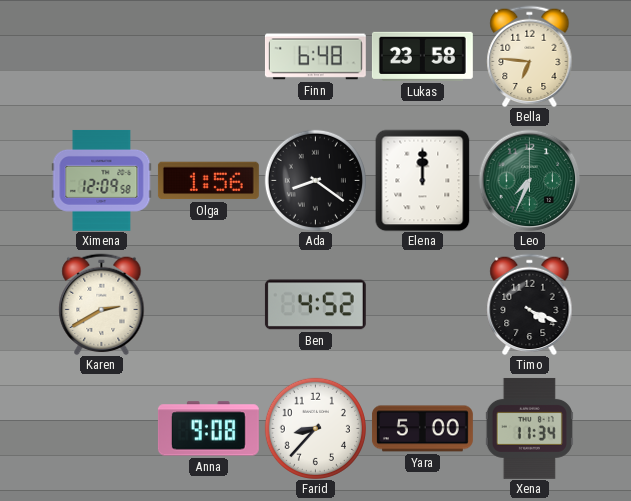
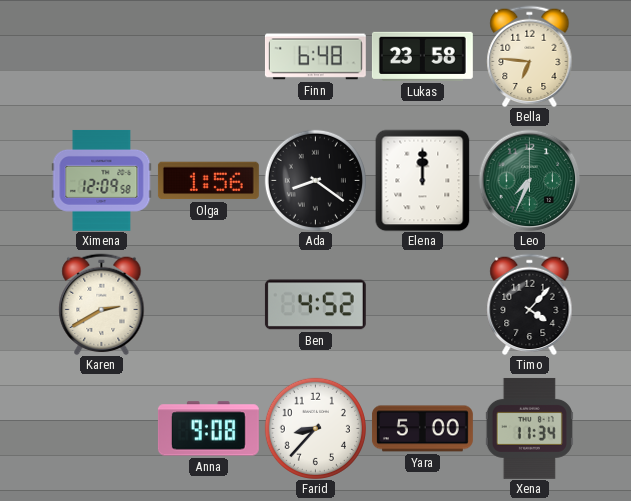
Timo: 4:19 -> 4:07 (530, 304)
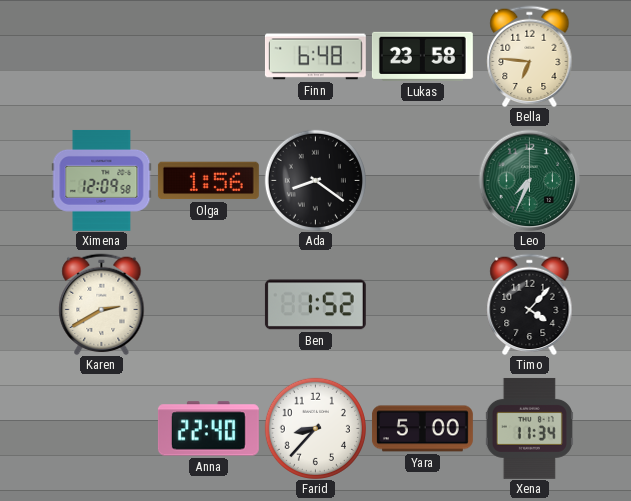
Elena: 12:00 -> none (423, 180)
Ben: 4:52 -> 1:52 (315, 305)
Anna: 9:08 -> 22:40 (208, 429)
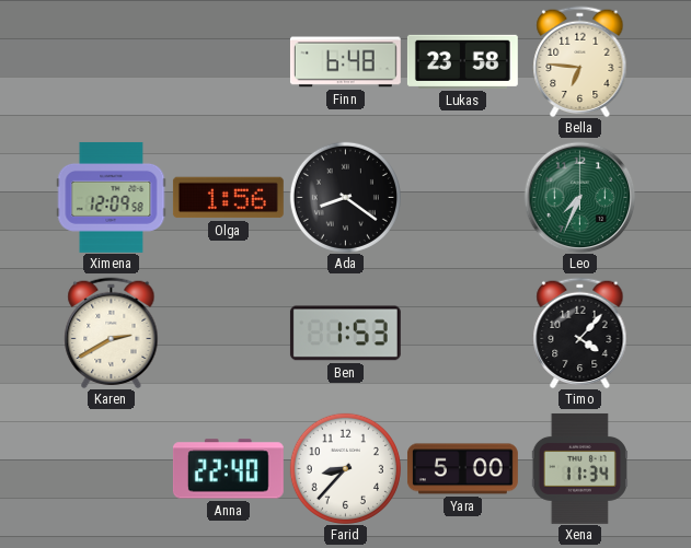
Ben: 1:52 -> 1:53 (345, 334)
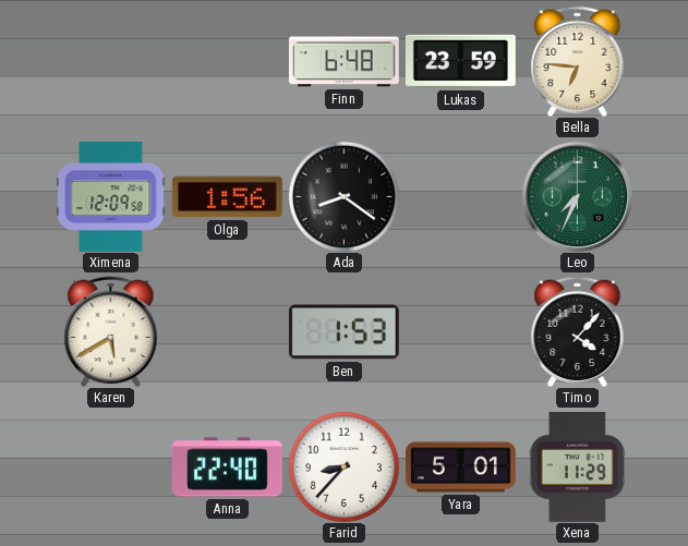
Lukas: 23:58 -> 23:59 (460, 61)
Karen: 2:40 -> 5:40 (111, 331)
Yara: 5:00 -> 5:01 (460, 468)
Xena: 11:34 -> 11:29 (577, 466)
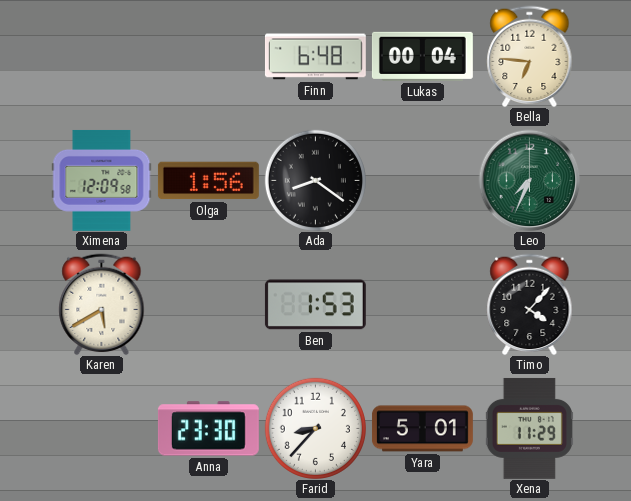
Lukas: 23:59 -> 00:04 (422, 56)
Anna: 22:40 -> 23:30 (208, 429)
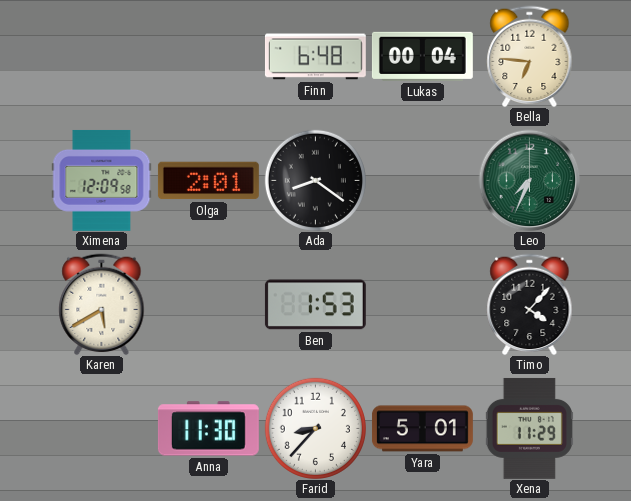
Olga: 1:56 -> 2:01 (208, 181)
Anna: 23:30 -> 11:30 (208, 429)
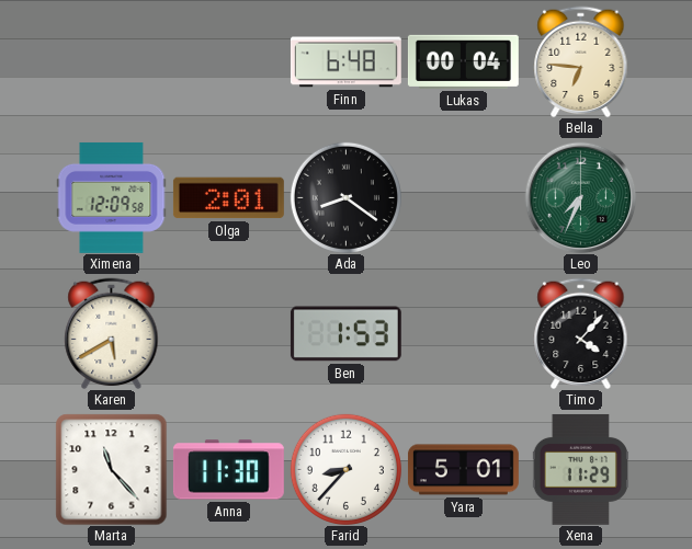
Marta: none -> 11:23 (111, 469)
